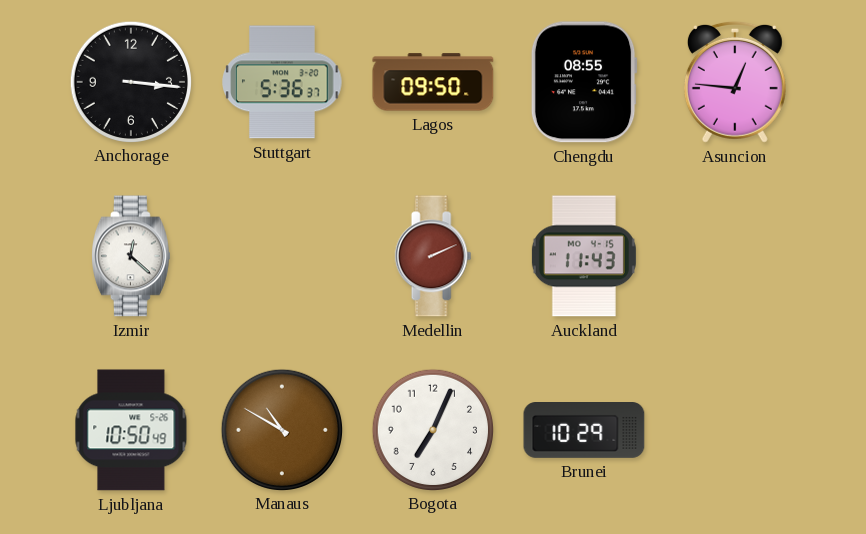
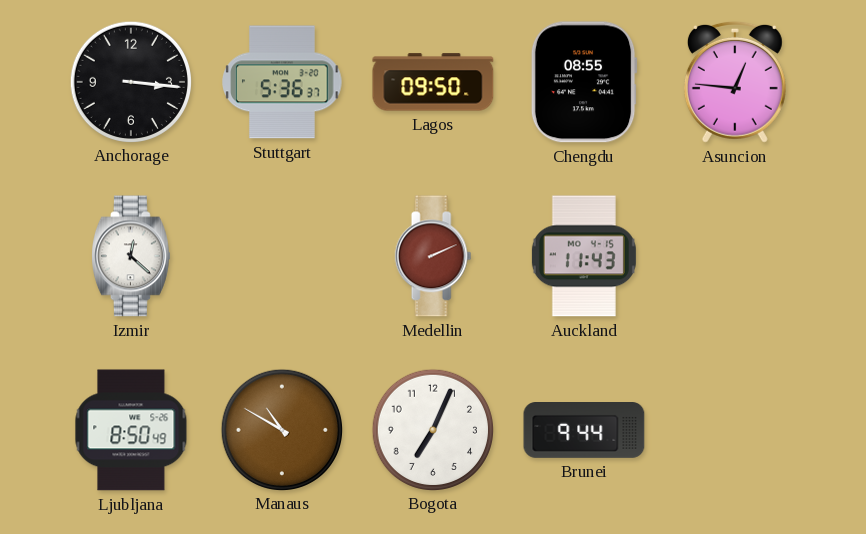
Ljubljana: 10:50 -> 8:50 (131, 430)
Brunei: 10:29 -> 9:44 (584, 431)
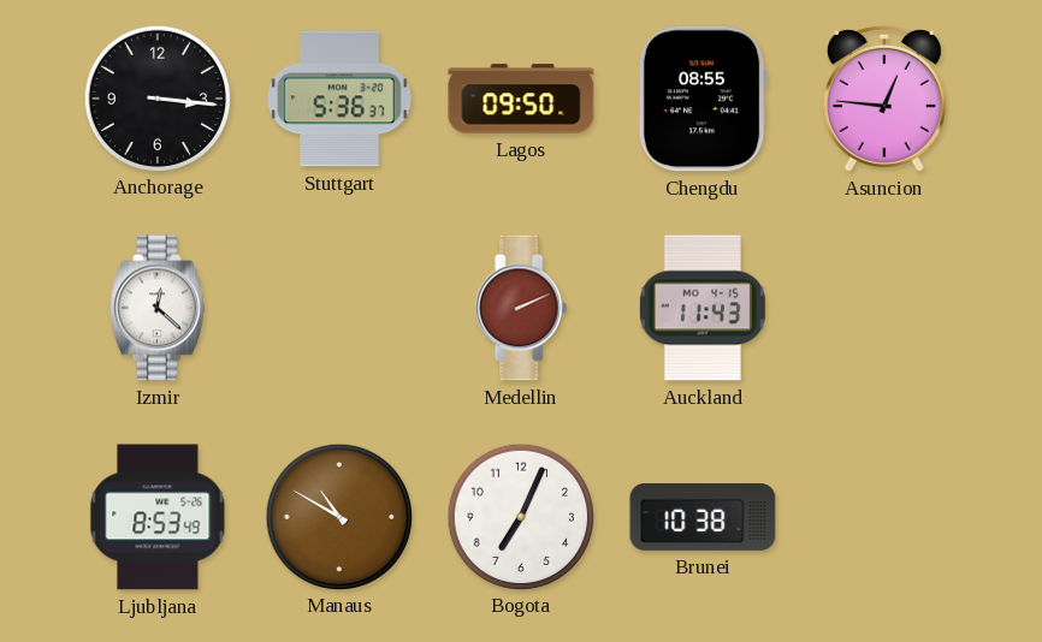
Ljubljana: 8:50 -> 8:53 (158, 517)
Brunei: 9:44 -> 10:38 (703, 518)
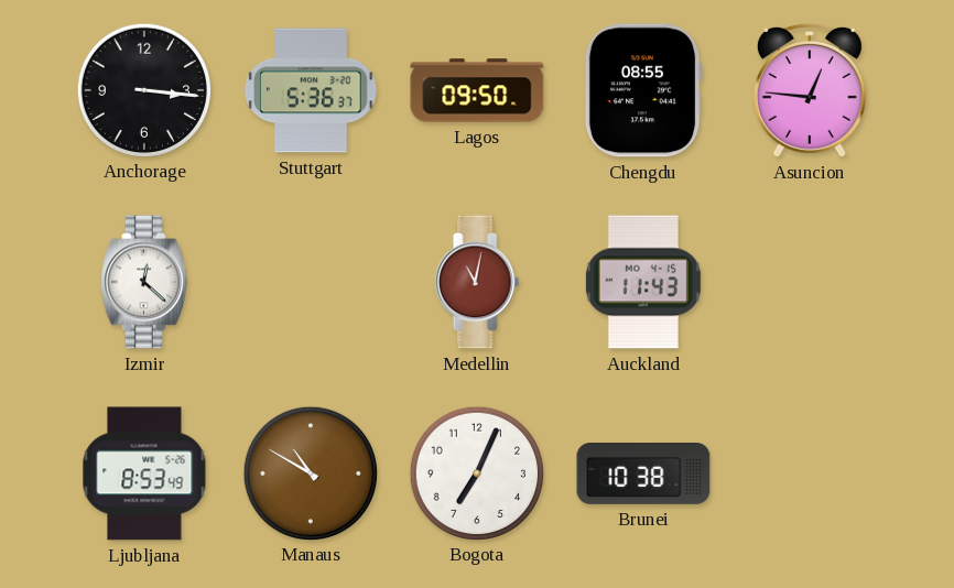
Medellin: 2:11 -> 11:02 (477, 282)
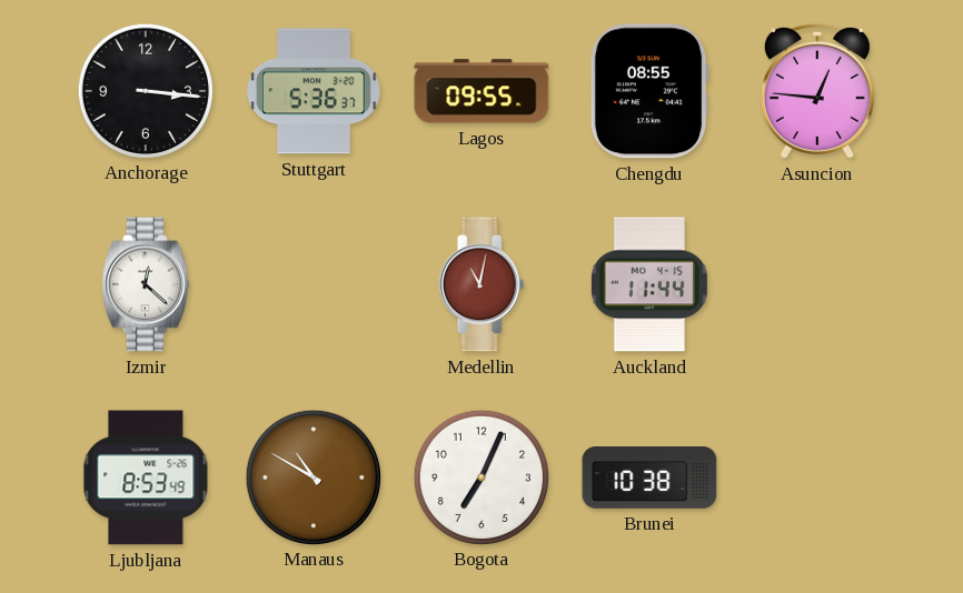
Lagos: 09:50 -> 09:55 (481, 91)
Auckland: 11:43 -> 11:44 (649, 284)
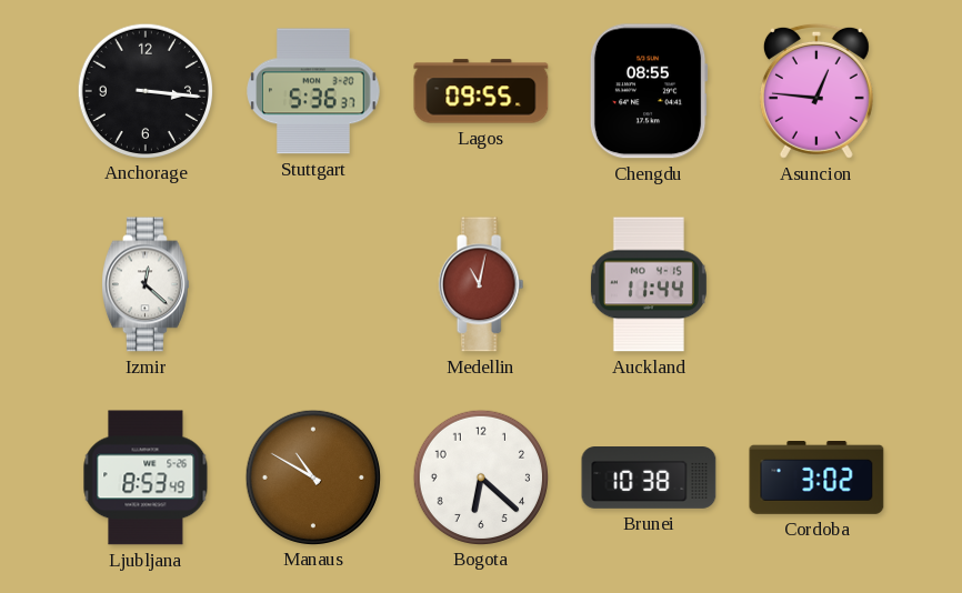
Bogota: 7:04 -> 6:22 (480, 476)
Cordoba: none -> 3:02 (816, 479)
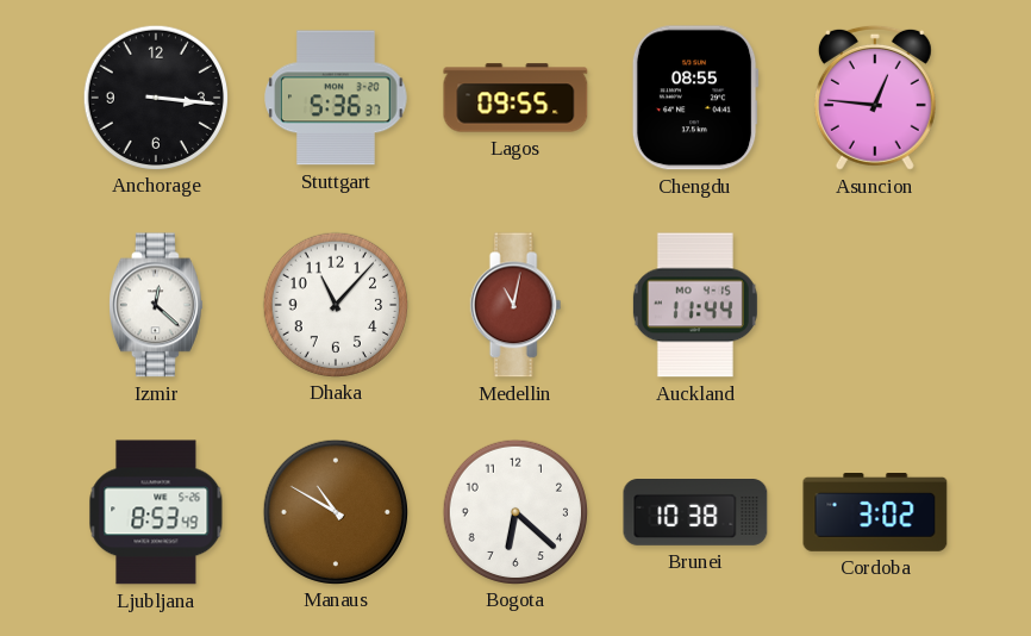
Dhaka: none -> 11:07 (335, 304)
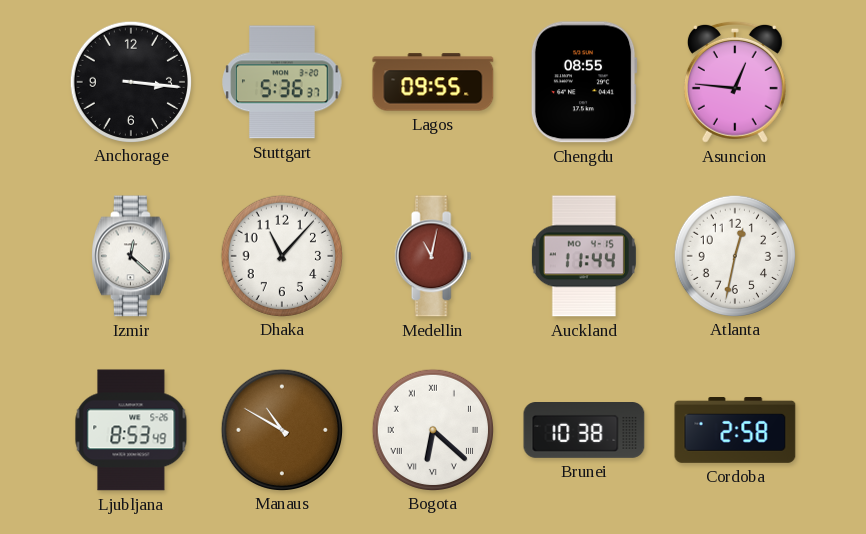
Atlanta: none -> 12:32 (734, 255)
Bogota numerals: Arabic -> Roman (432, 429)
Cordoba: 3:02 -> 2:58 (735, 431)
